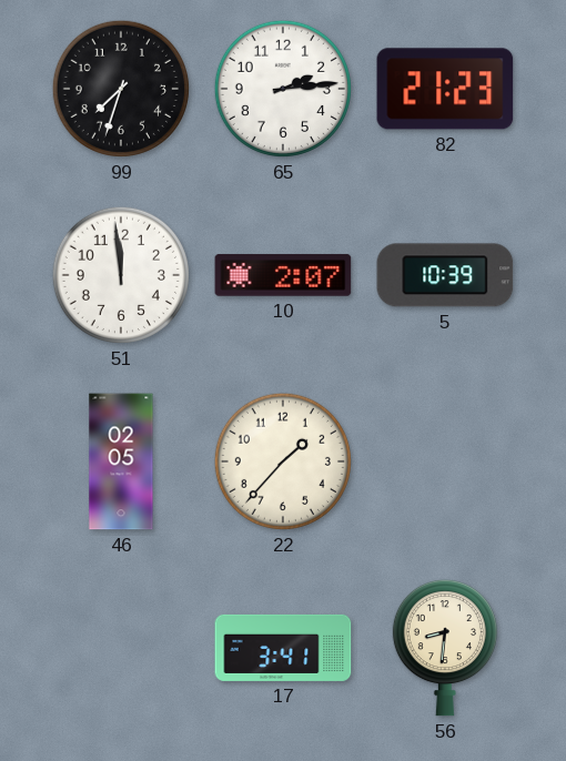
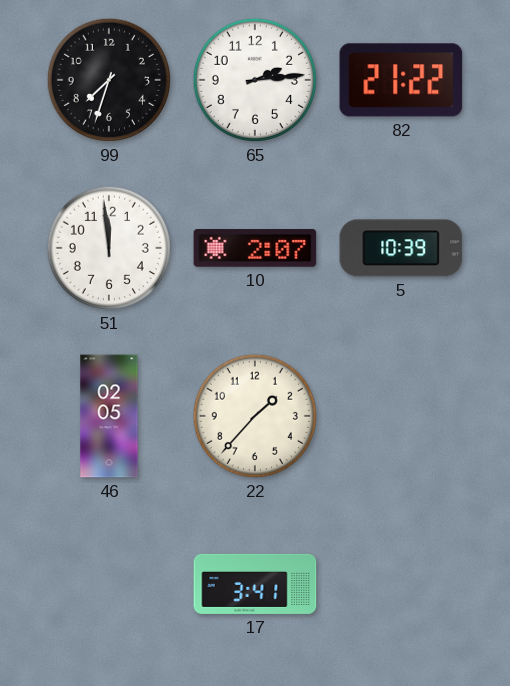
82: 21:23 -> 21:22 (401, 80)
56: 8:31 -> none (445, 648)
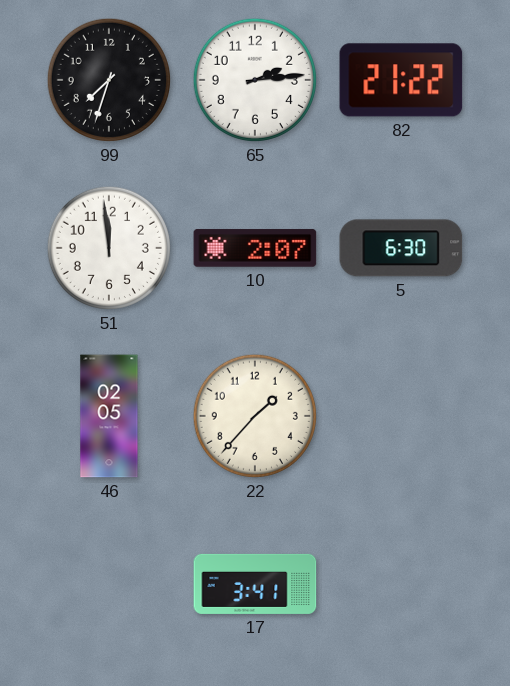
5: 10:39 -> 6:30 (401, 248)
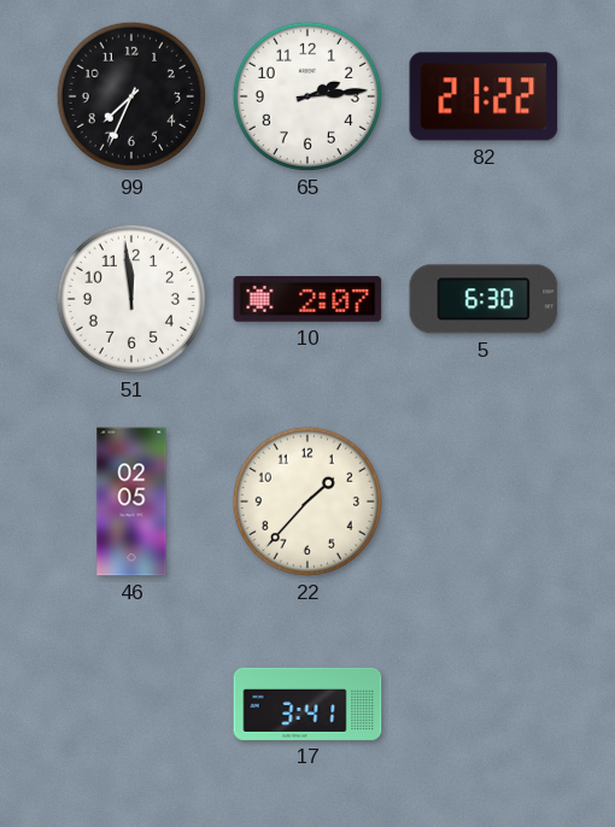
99: 7:33 -> 7:34 (131, 96)
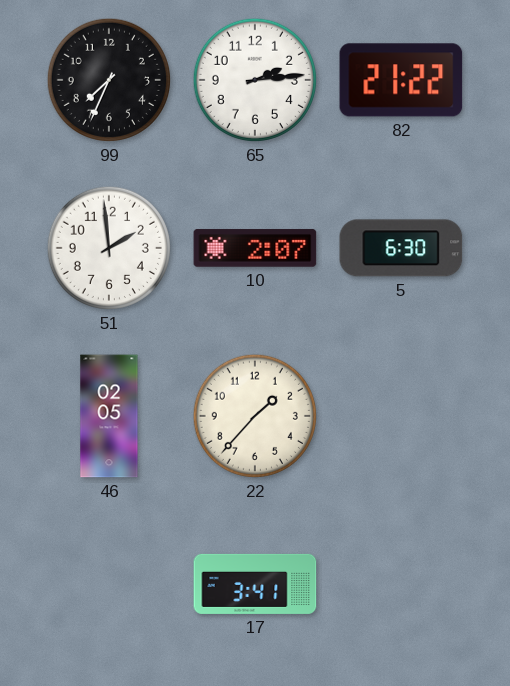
51: 11:59 -> 1:59 (109, 248)
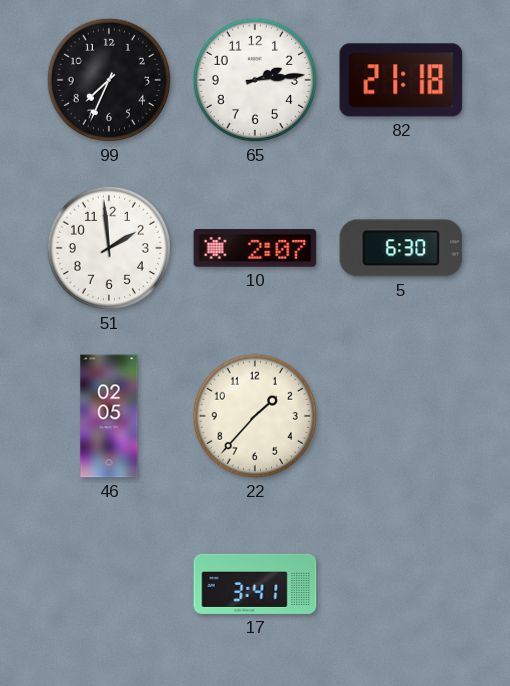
82: 21:22 -> 21:18 (401, 80)
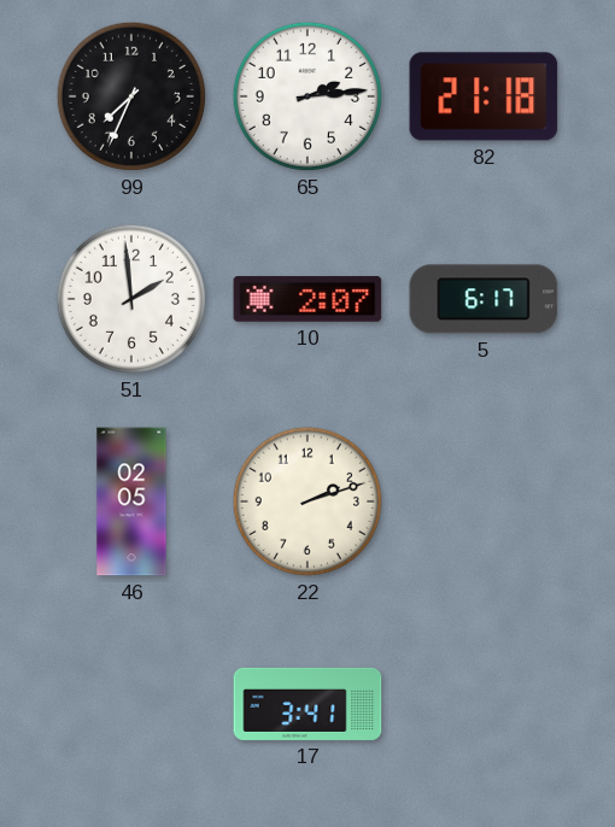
5: 6:30 -> 6:17 (484, 299)
22: 1:37 -> 2:12 (307, 502)
